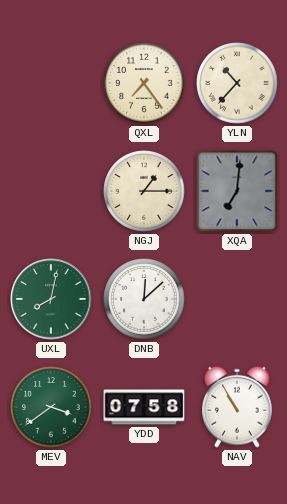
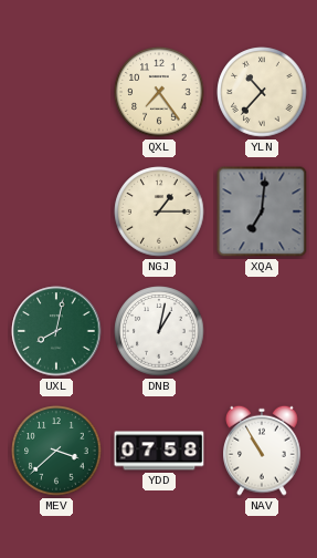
DNB: 12:08 -> 1:02 (159, 331)
MEV: 3:39 -> 3:38 (56, 451)
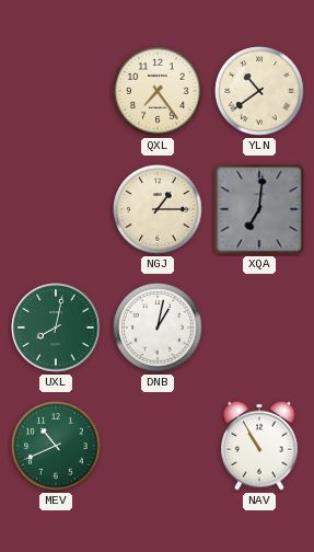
YLN: 10:37 -> 10:39 (259, 91)
MEV: 3:38 -> 10:41 (56, 446)
YDD: 07:58 -> none (159, 451)
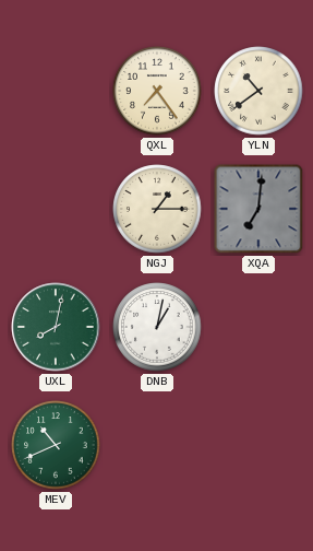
NAV: 10:55 -> none (260, 446)
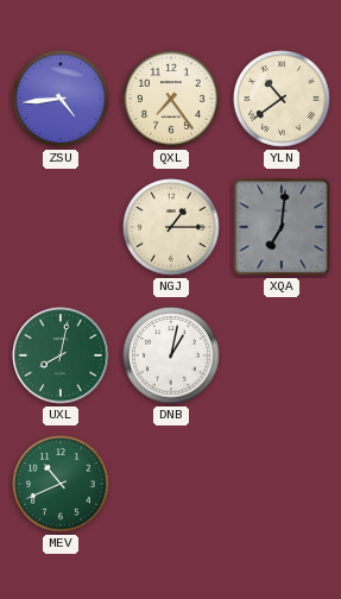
ZSU: none -> 4:44 (61, 99)
